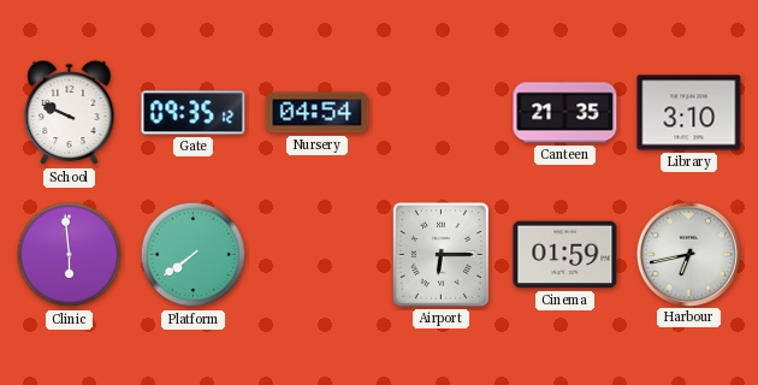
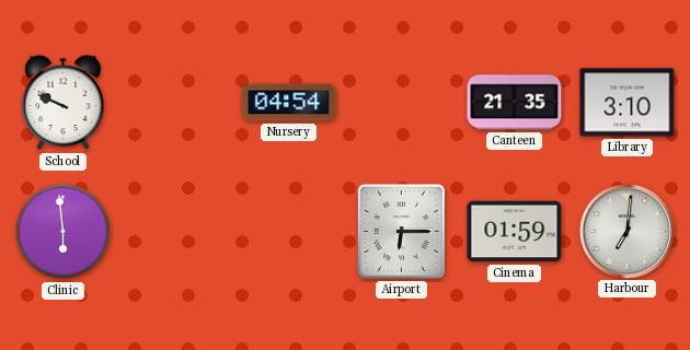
Gate: 09:35 -> none (194, 113)
Platform: 7:39 -> none (194, 255)
Harbour: 6:43 -> 7:01 (626, 231)
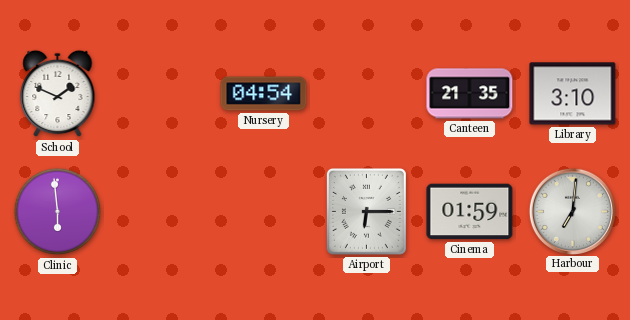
School: 9:49 -> 1:49 (58, 94)
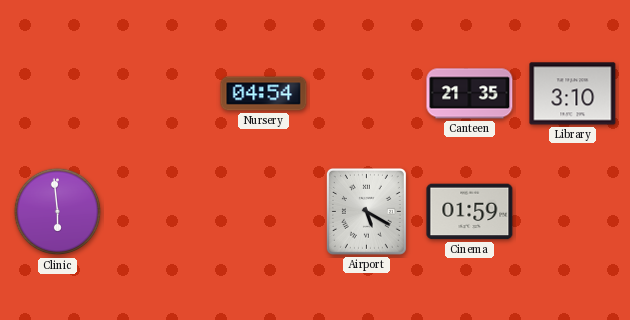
School: 1:49 -> none (58, 94)
Airport: 6:15 -> 5:20 (366, 211)
Harbour: 7:01 -> none (572, 211)
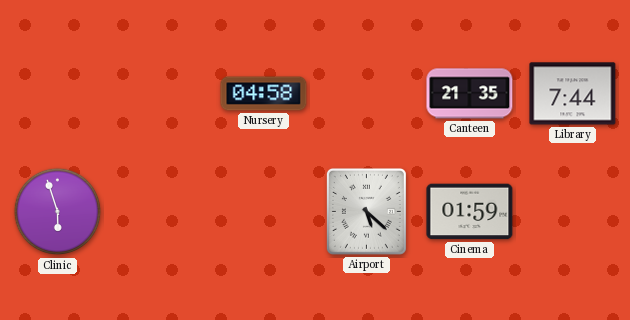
Nursery: 04:54 -> 04:58 (264, 94)
Library: 3:10 -> 7:44 (573, 94)
Clinic: 5:59 -> 5:57 (58, 212)
Airport: 5:20 -> 5:22 (366, 211)
